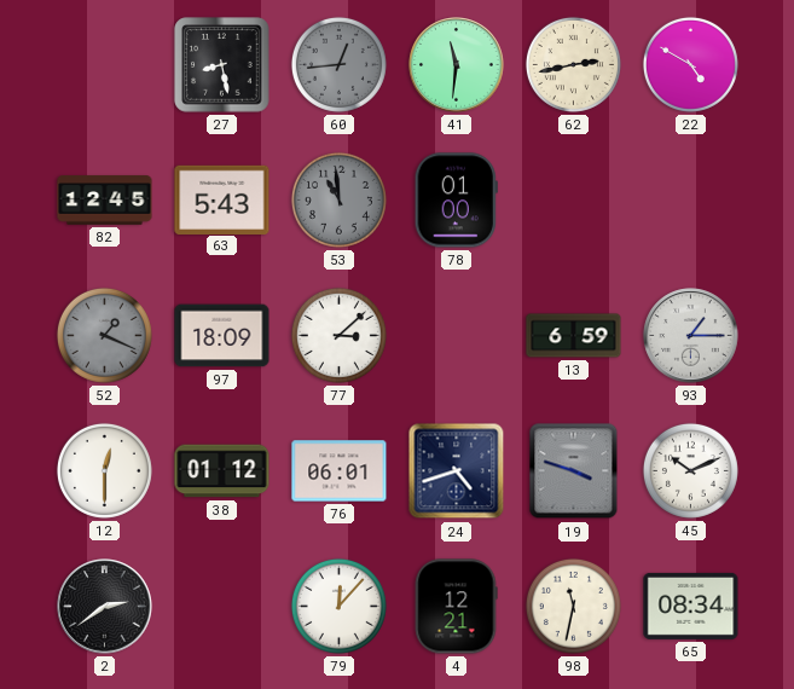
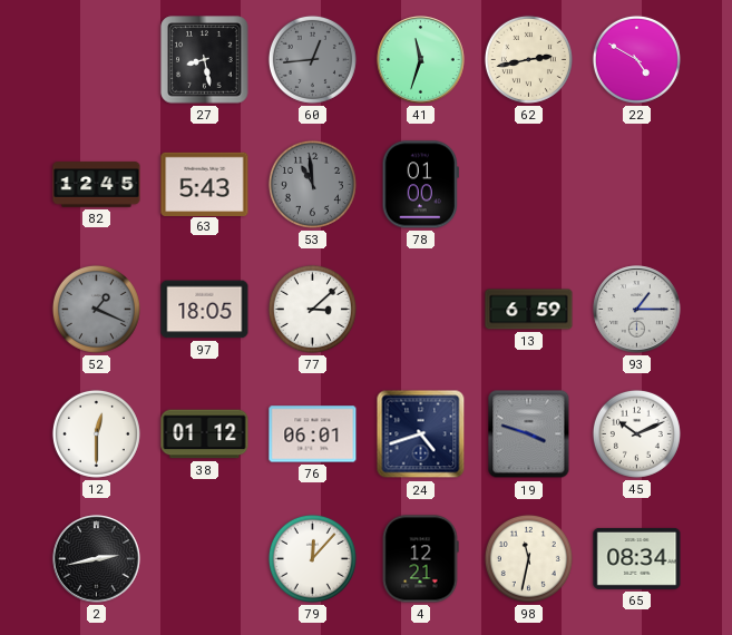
41: 11:31 -> 11:33 (421, 60)
97: 18:09 -> 18:05 (205, 310)
2: 2:39 -> 2:43 (97, 559)
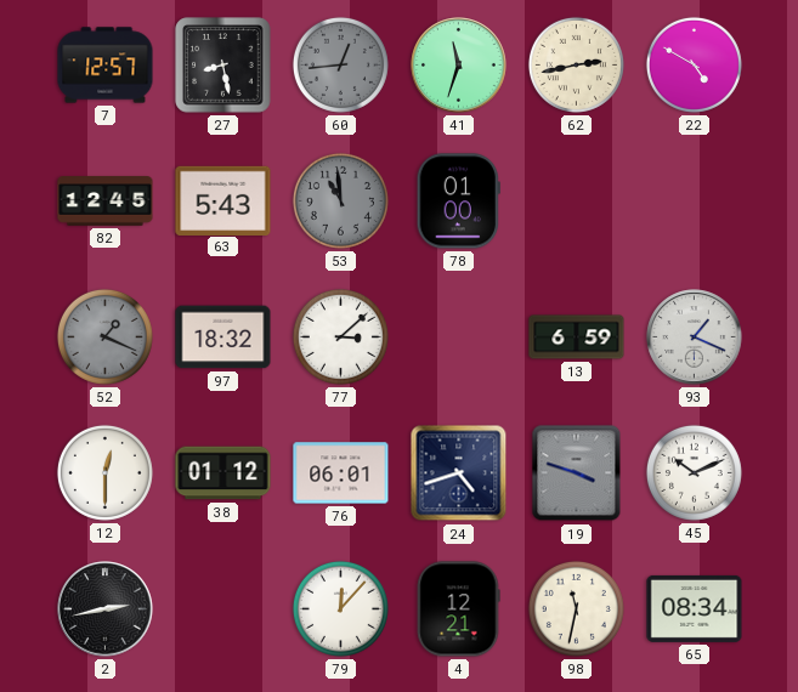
7: none -> 12:57 (106, 66)
97: 18:05 -> 18:32 (223, 338)
93: 1:15 -> 1:19 (695, 338)
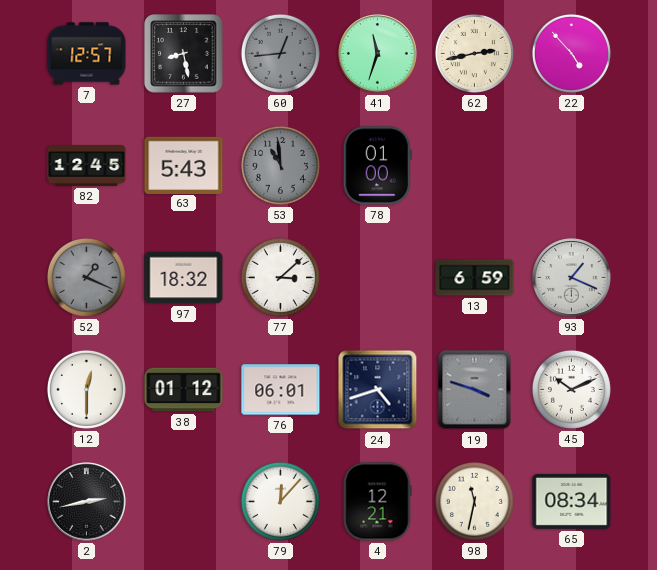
22: 4:50 -> 4:53 (571, 53)
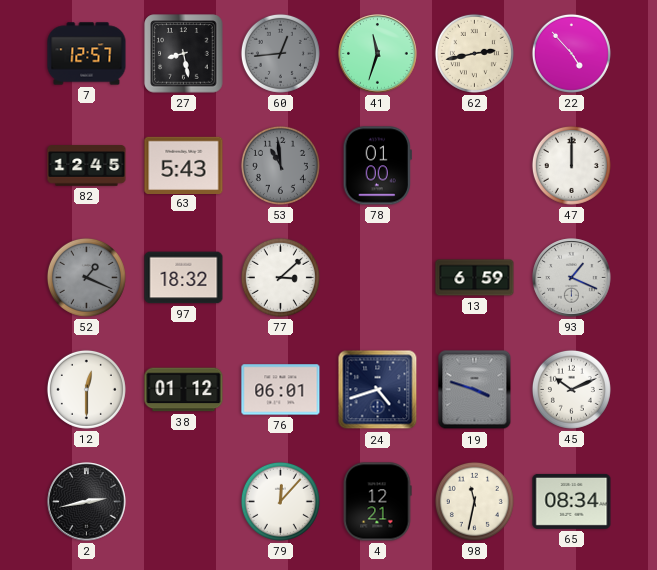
47: none -> 12:00 (571, 165)
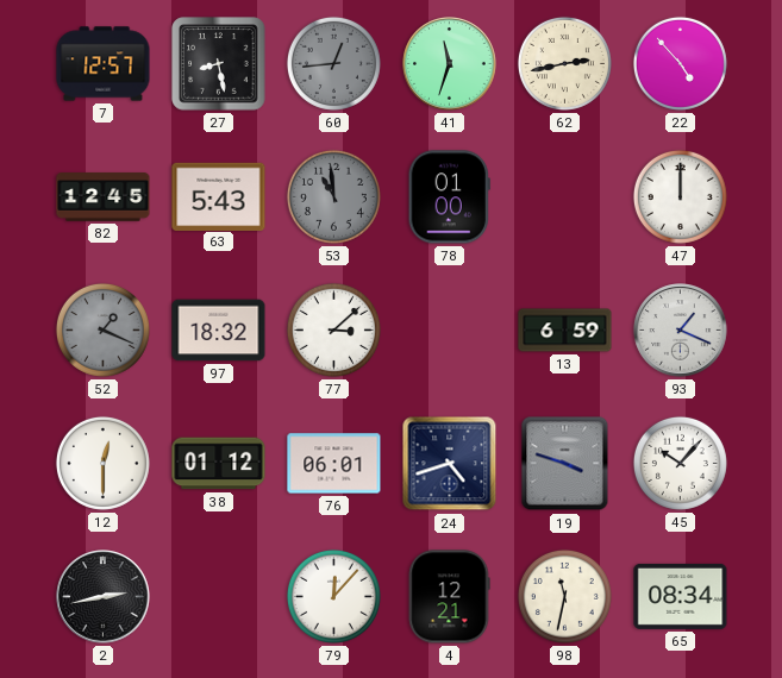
45: 10:11 -> 10:07 (680, 463)
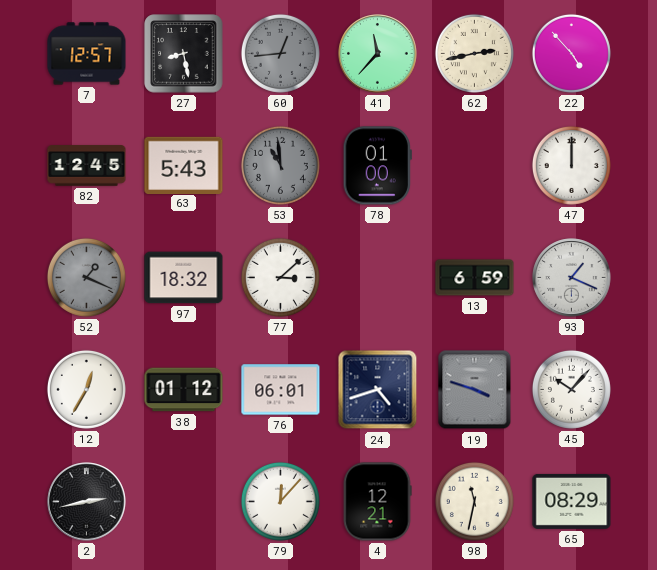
41: 11:33 -> 11:37 (378, 54)
12: 12:30 -> 12:35 (86, 389)
65: 08:34 -> 08:29 (572, 501)
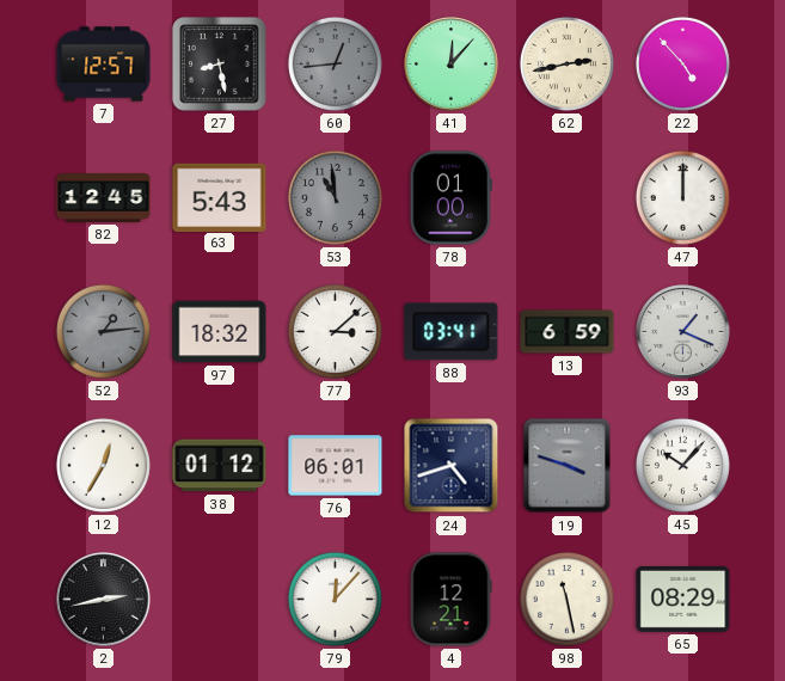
41: 11:37 -> 12:07 (452, 65)
52: 1:19 -> 1:14 (103, 331)
88: none -> 03:41 (452, 332)
98: 11:32 -> 11:28 (566, 599)
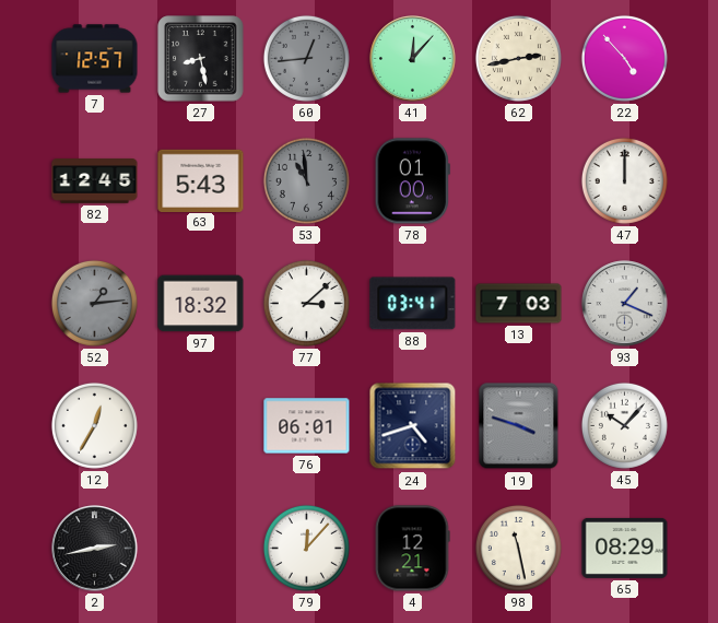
13: 6:59 -> 7:03 (519, 304)
38: 01:12 -> none (220, 466)
